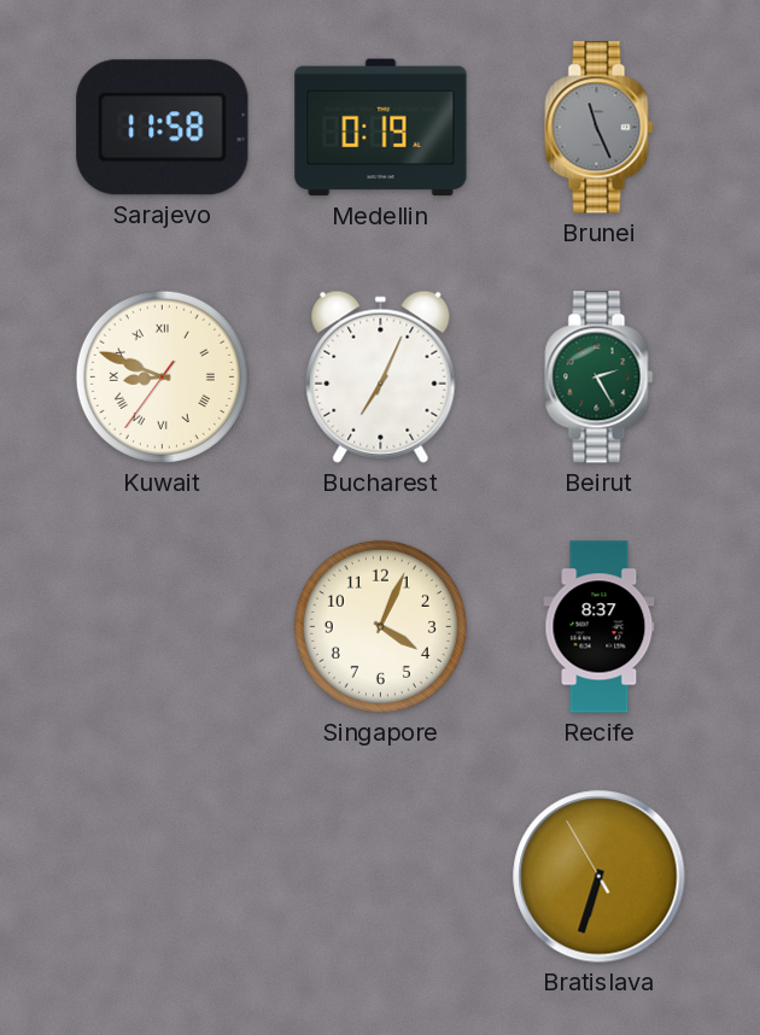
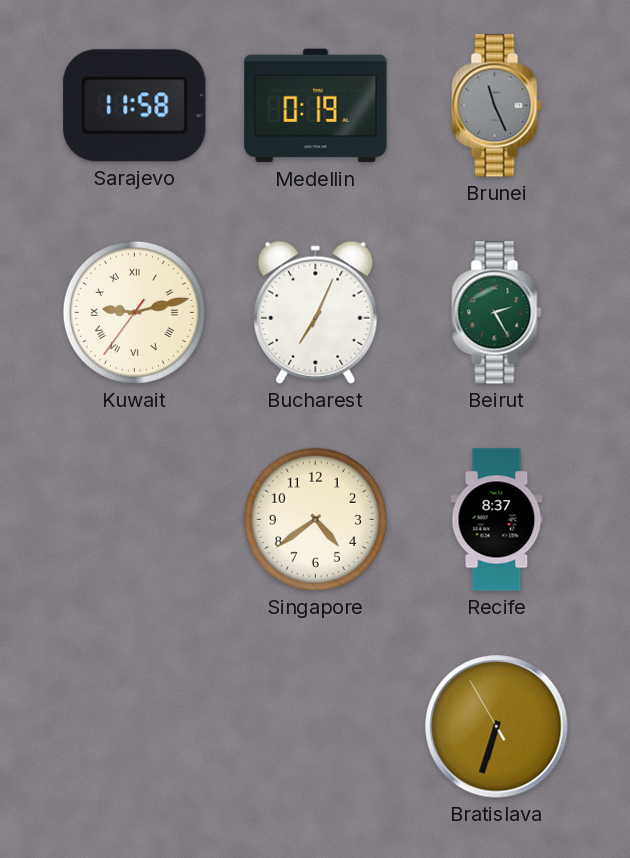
Kuwait: 8:48 -> 9:12 (134, 312)
Singapore: 4:04 -> 4:39 (315, 519)
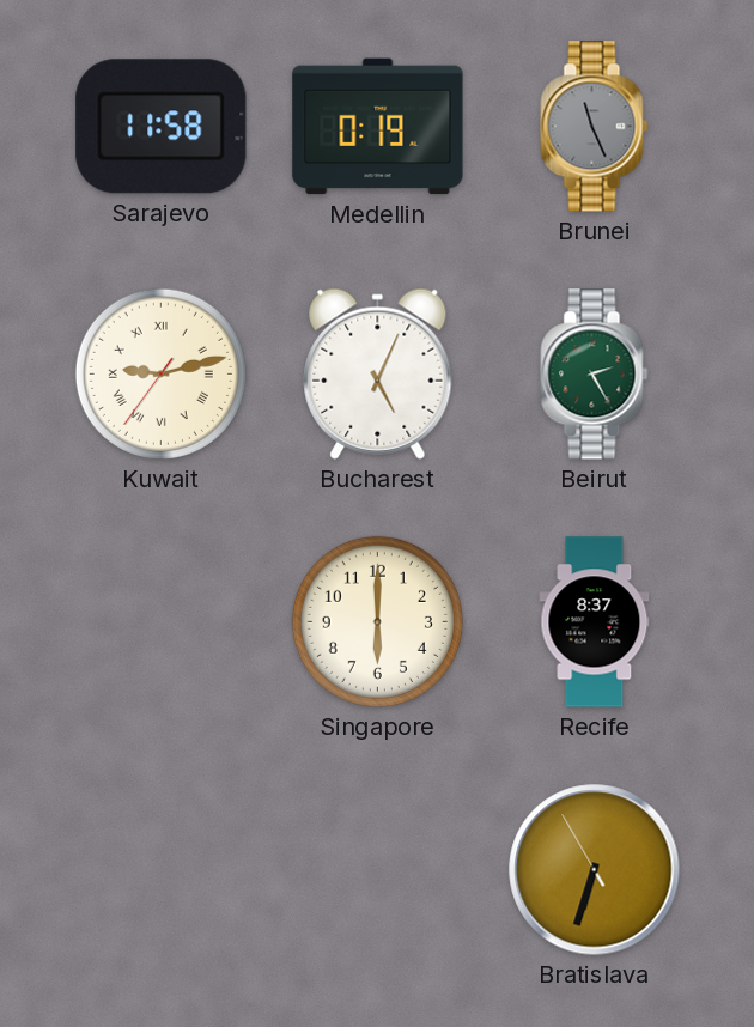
Bucharest: 7:04 -> 5:04 (378, 373)
Singapore: 4:39 -> 6:00 (377, 621)
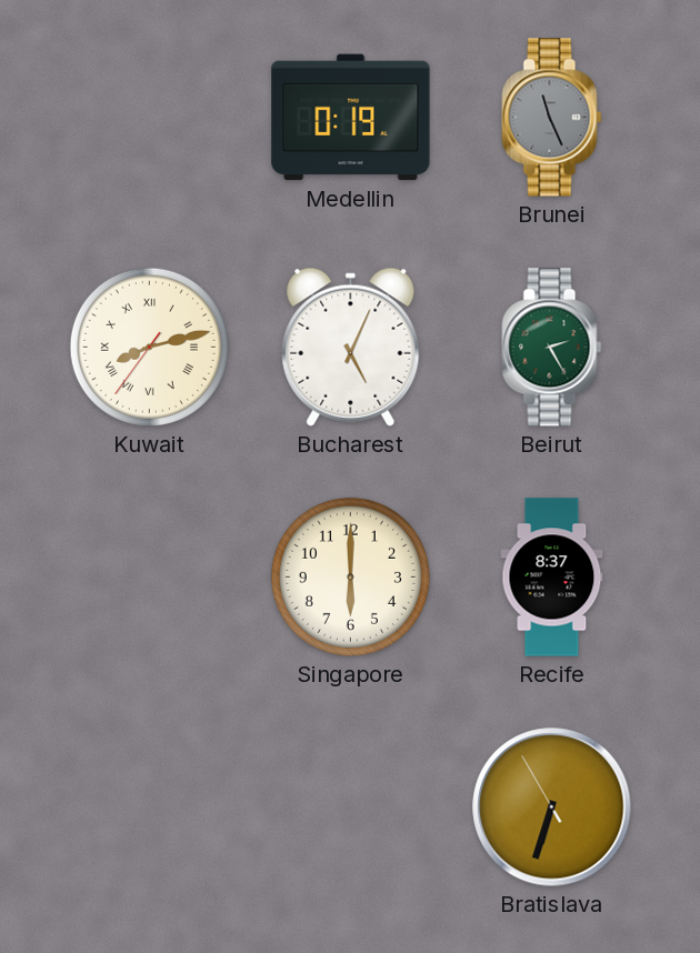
Sarajevo: 11:58 -> none (162, 127)
Kuwait: 9:12 -> 8:12 (149, 347)
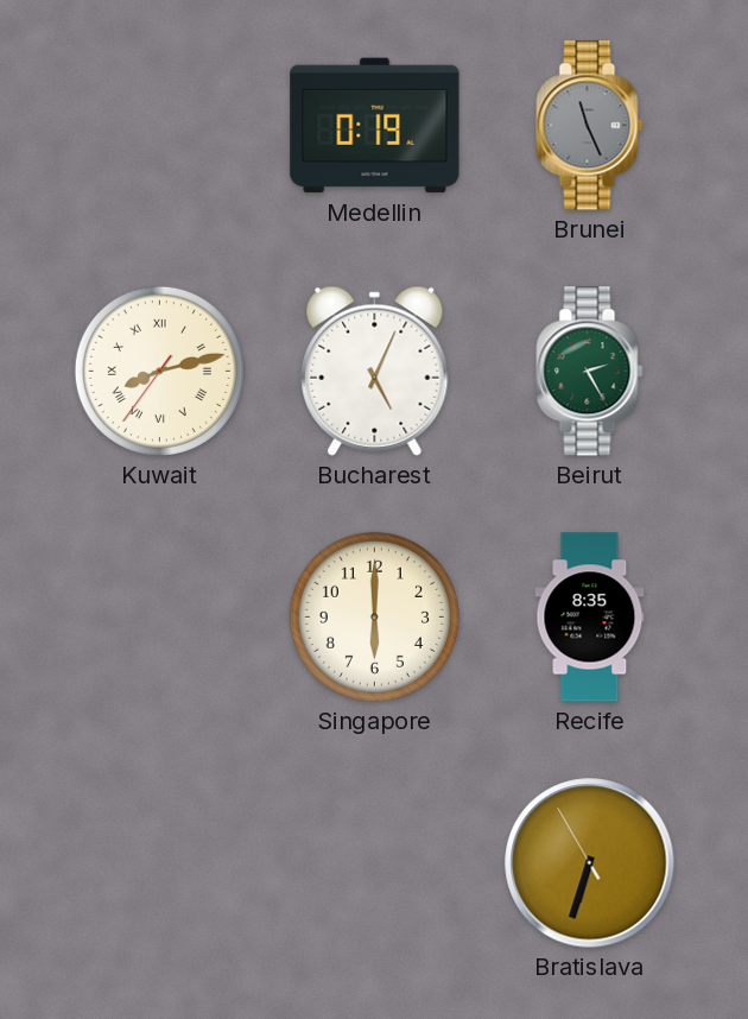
Recife: 8:37 -> 8:35 (590, 618)
